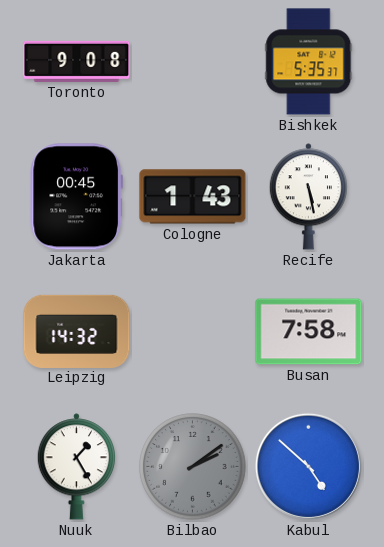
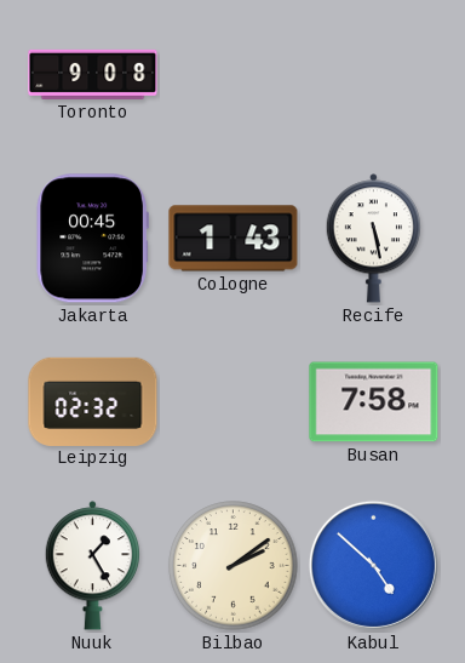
Bishkek: 5:35 -> none (309, 62)
Leipzig: 14:32 -> 02:32 (93, 401)
Bilbao dial: grey -> cream (234, 566)
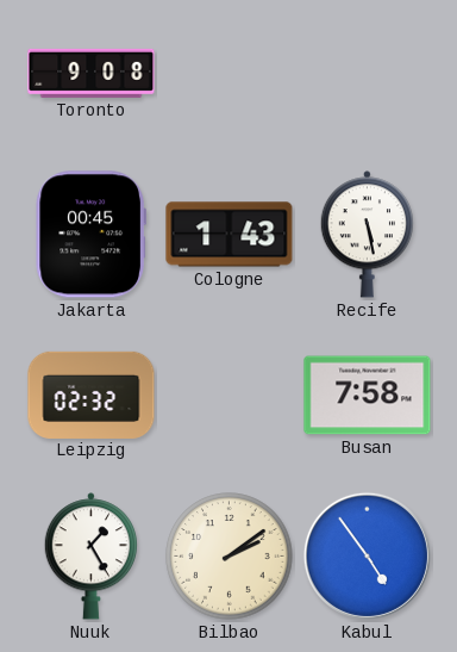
Kabul: 4:52 -> 4:54 (367, 555)
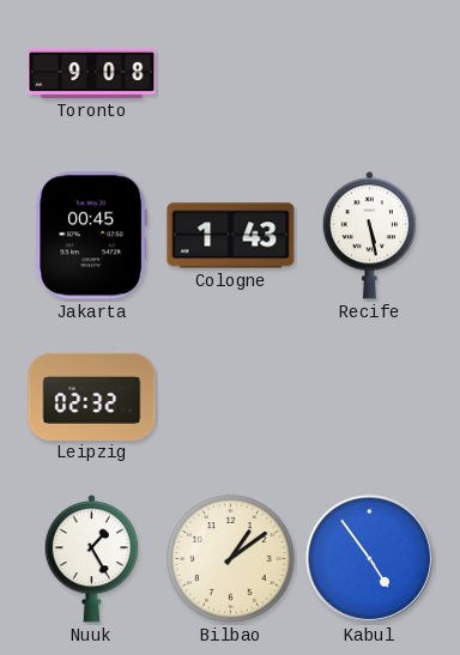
Busan: 7:58 -> none (368, 396)
Bilbao: 2:09 -> 1:09 (231, 559)
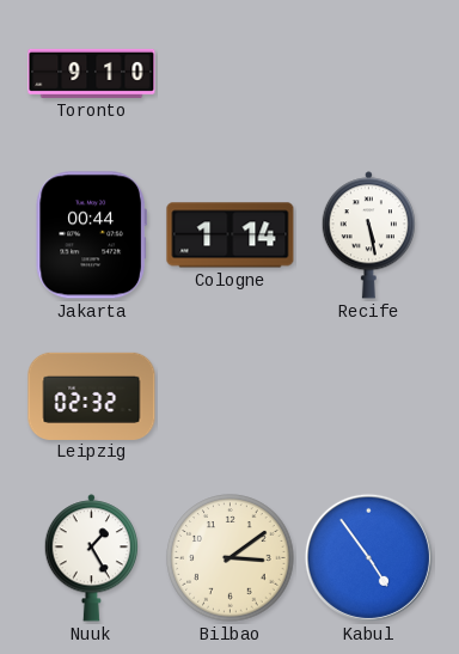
Toronto: 9:08 -> 9:10 (92, 73)
Jakarta: 00:45 -> 00:44 (91, 236)
Cologne: 1:43 -> 1:14 (231, 236)
Bilbao: 1:09 -> 3:09 (231, 558)
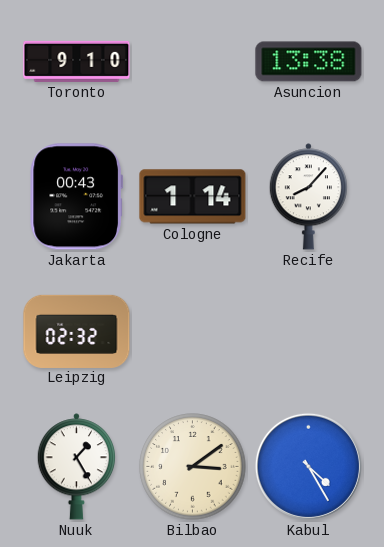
Asuncion: none -> 13:38 (309, 62)
Jakarta: 00:44 -> 00:43 (76, 197)
Recife: 5:28 -> 8:07 (308, 197)
Kabul: 4:54 -> 4:25 (308, 466)
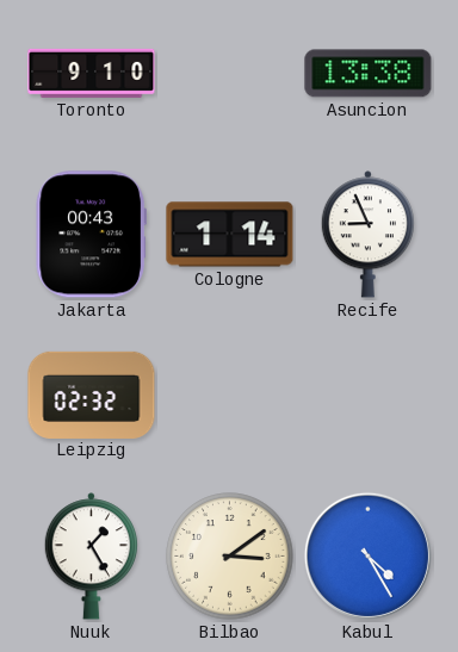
Recife: 8:07 -> 8:56 (367, 235)
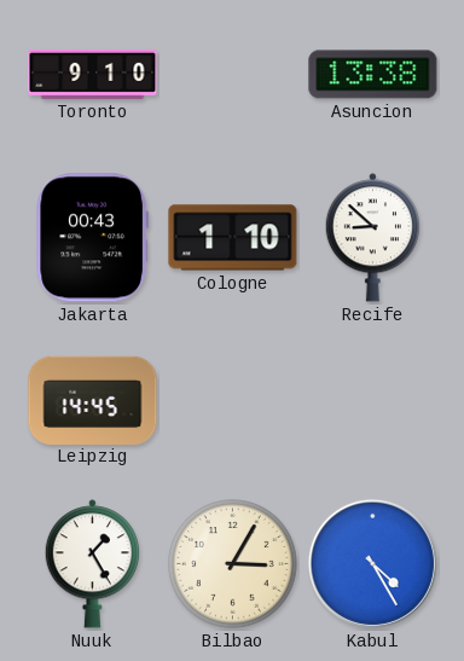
Cologne: 1:14 -> 1:10 (233, 238)
Recife: 8:56 -> 8:52 (372, 238)
Leipzig: 02:32 -> 14:45 (93, 400)
Bilbao: 3:09 -> 3:05 (233, 564)
